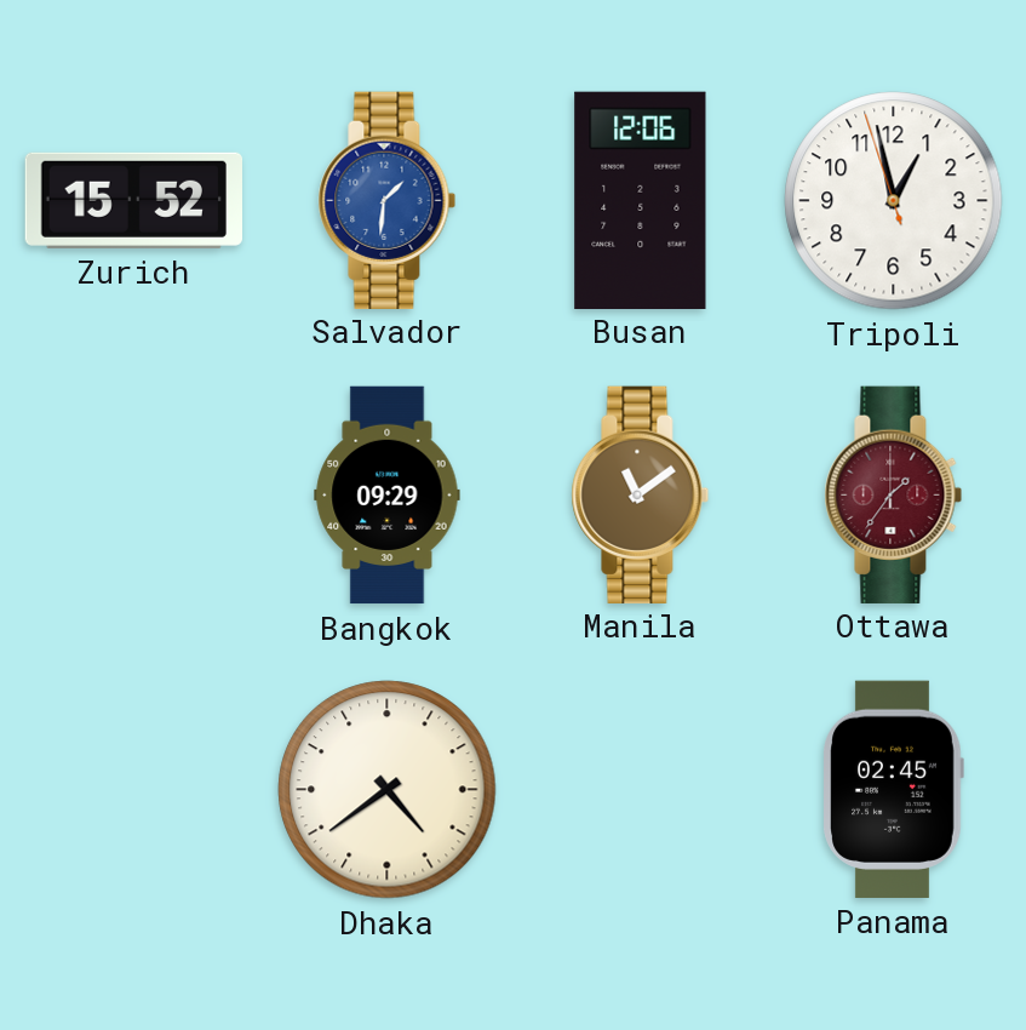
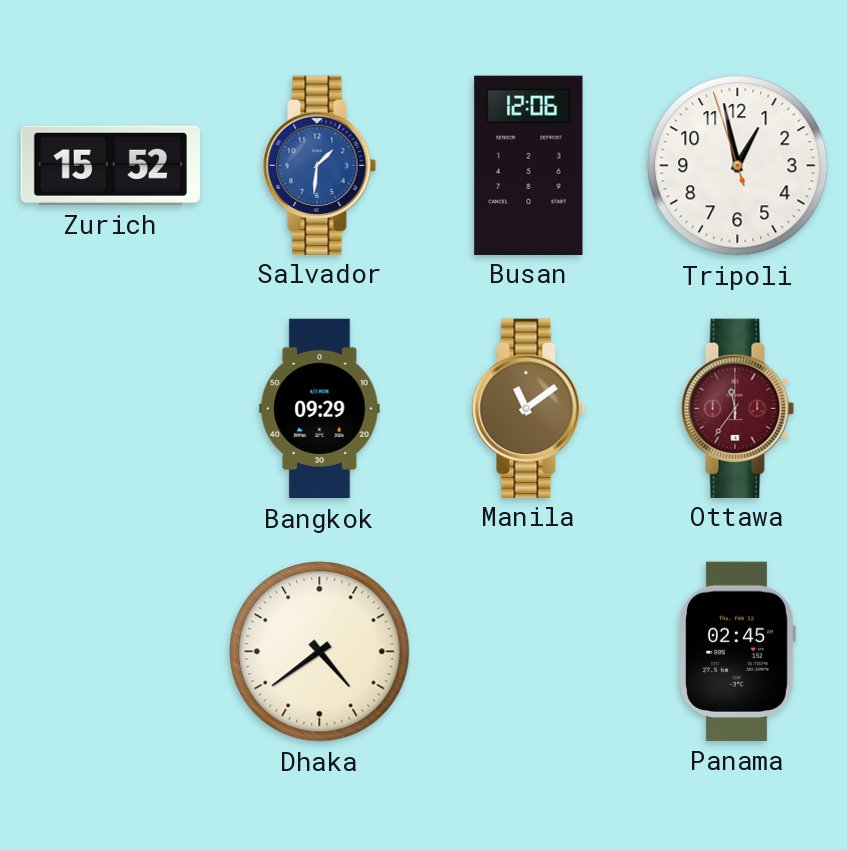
Ottawa: 1:36 -> 11:36 (738, 408)
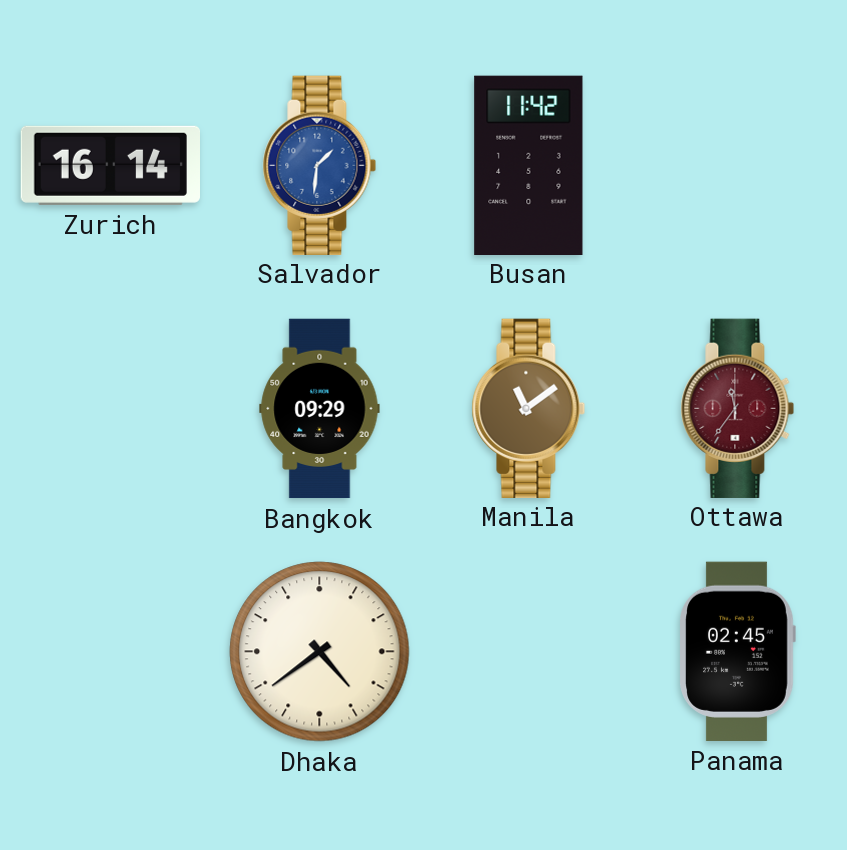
Zurich: 15:52 -> 16:14 (110, 165)
Busan: 12:06 -> 11:42 (529, 165)
Tripoli: 12:57 -> none (738, 166)
